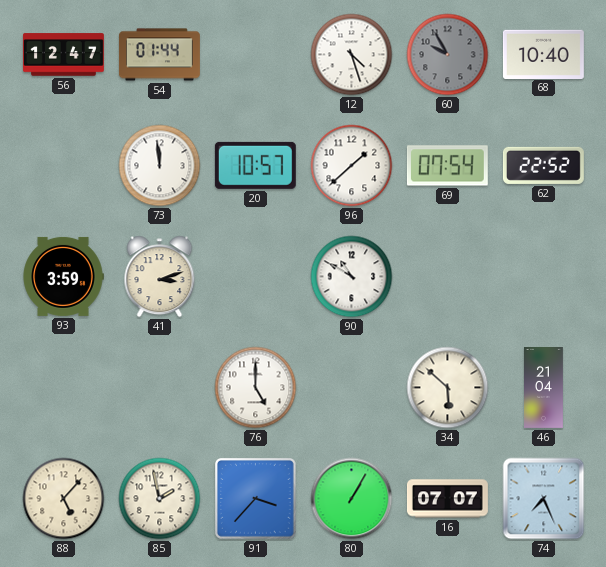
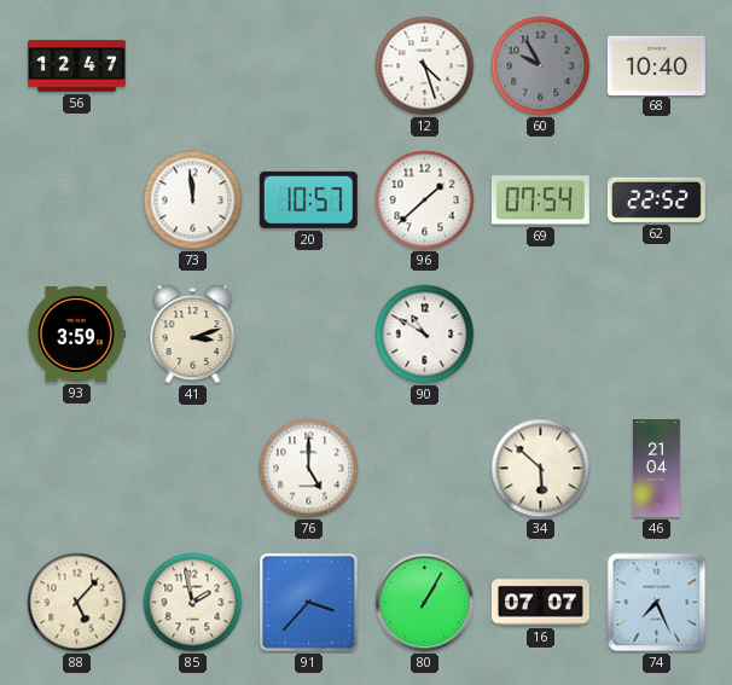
54: 01:44 -> none (159, 55)
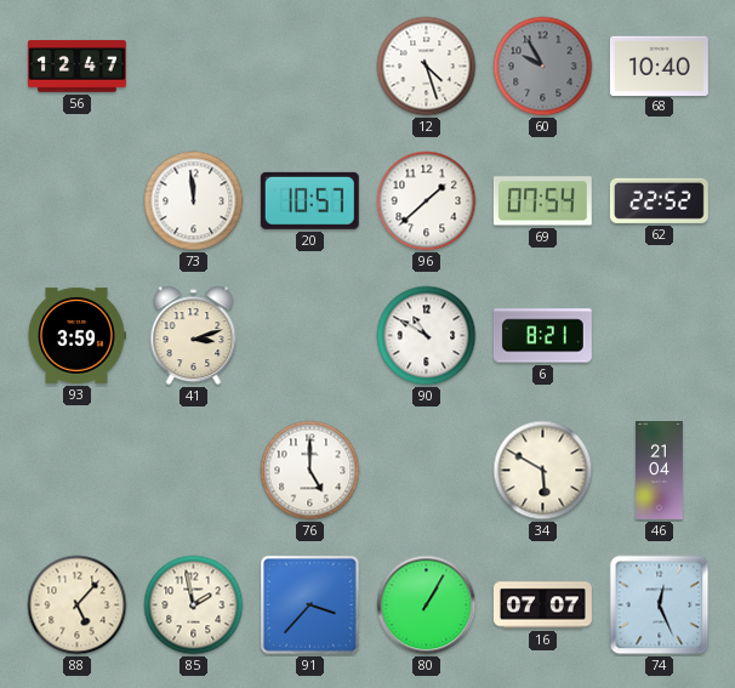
6: none -> 8:21 (542, 336)
34: 5:52 -> 5:50 (543, 471)
74: 7:26 -> 12:26 (660, 605)
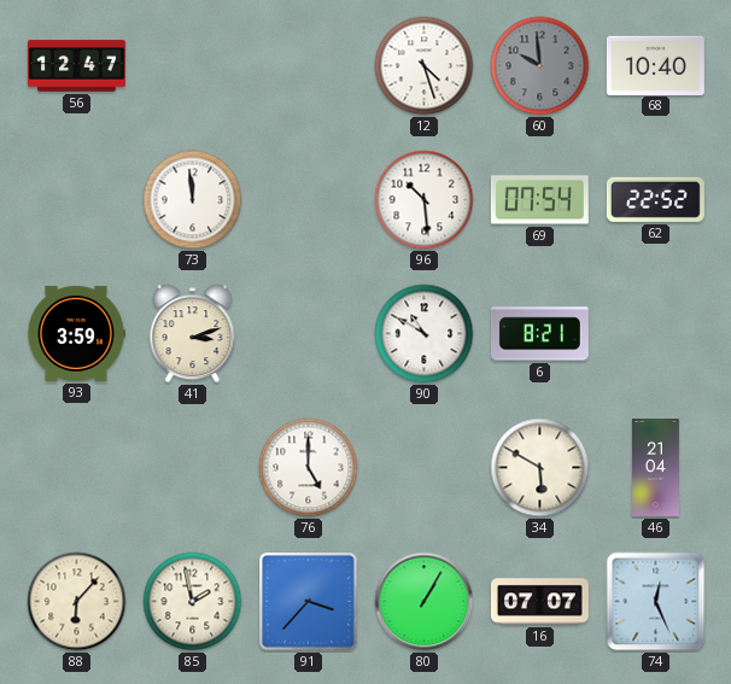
60: 9:55 -> 9:59 (540, 66)
20: 10:57 -> none (309, 200)
96: 1:38 -> 10:29 (425, 200)
88: 5:07 -> 6:07 (77, 602)
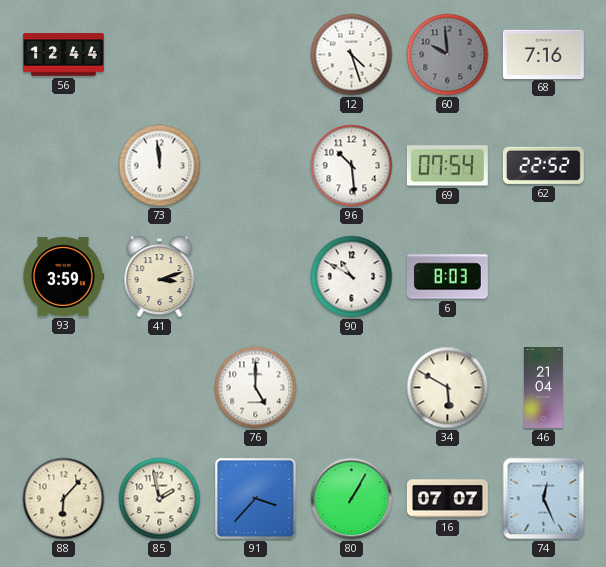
56: 12:47 -> 12:44 (63, 55)
68: 10:40 -> 7:16 (543, 54)
6: 8:21 -> 8:03 (447, 277)
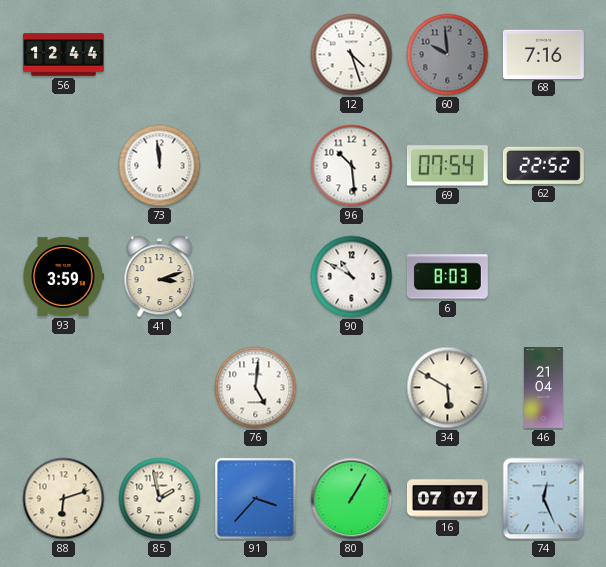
76: 5:00 -> 5:01 (256, 388)
88: 6:07 -> 6:12 (64, 499)
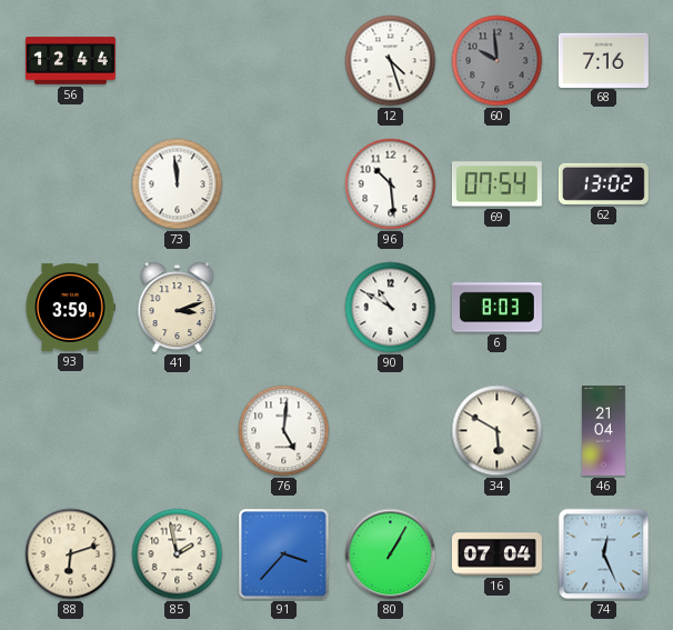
62: 22:52 -> 13:02 (603, 183)
16: 07:07 -> 07:04 (496, 554)
